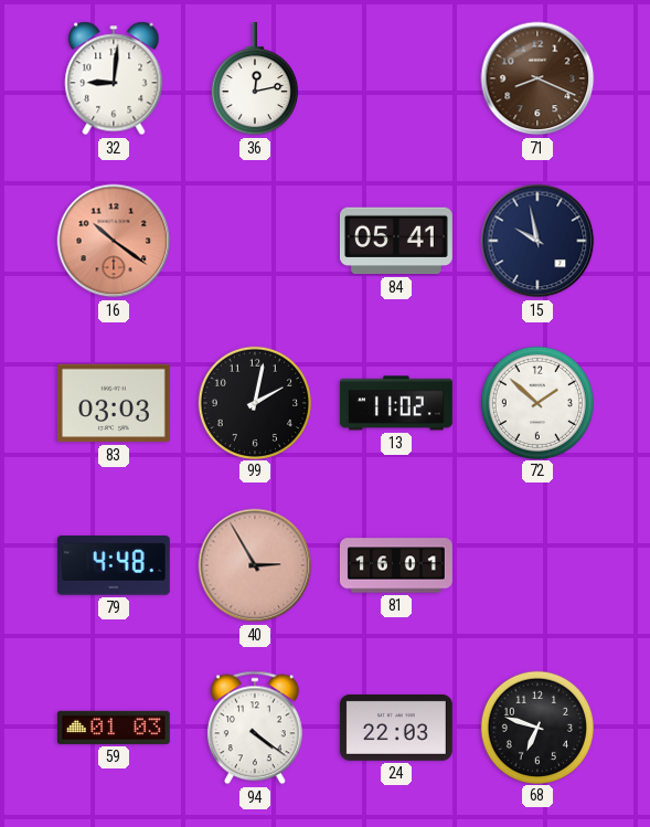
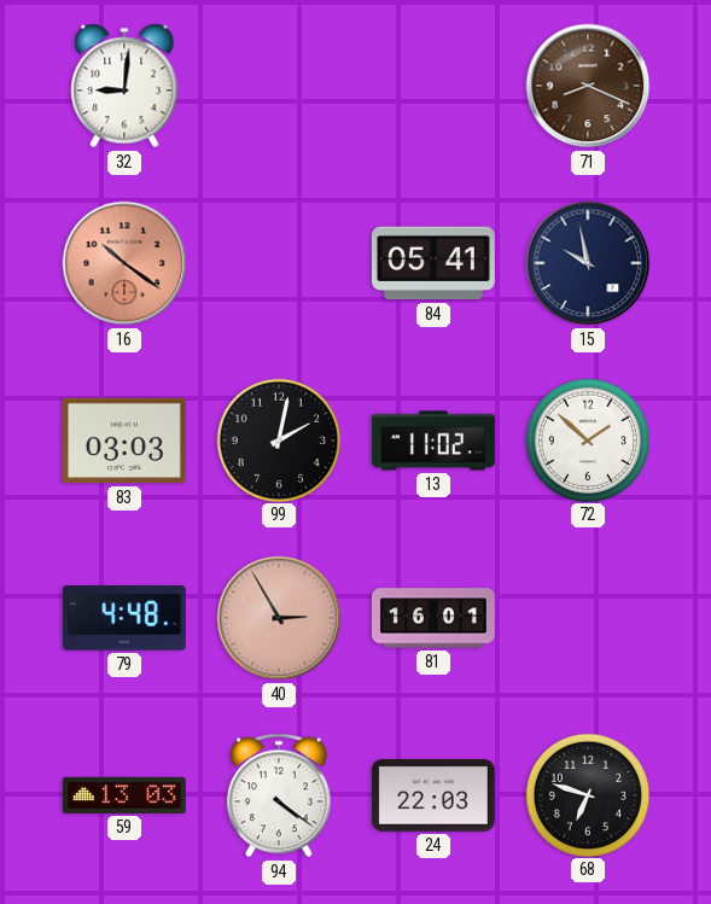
36: 12:13 -> none (255, 78)
59: 01:03 -> 13:03 (124, 795)
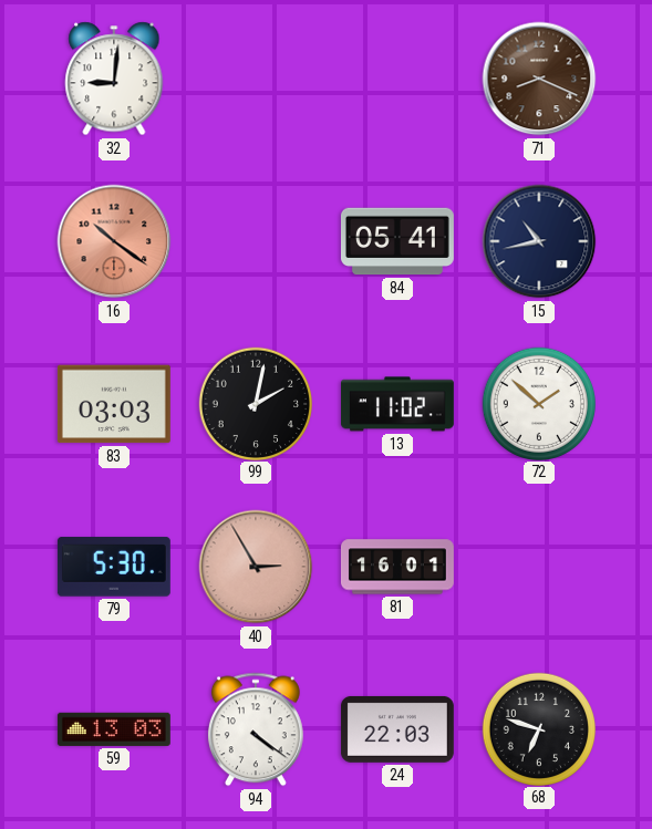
15: 9:58 -> 10:43 (539, 241)
79: 4:48 -> 5:30 (114, 567)
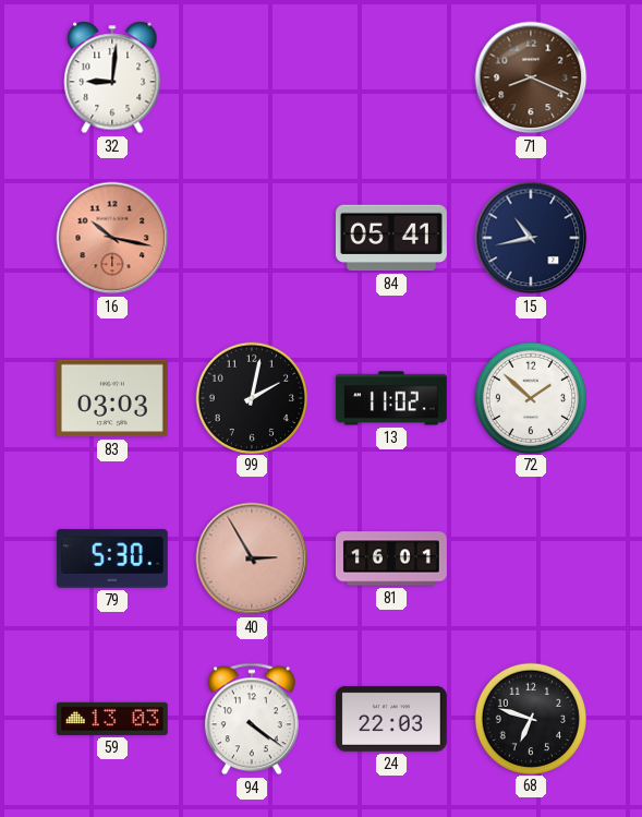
16: 10:21 -> 10:17 (112, 238)
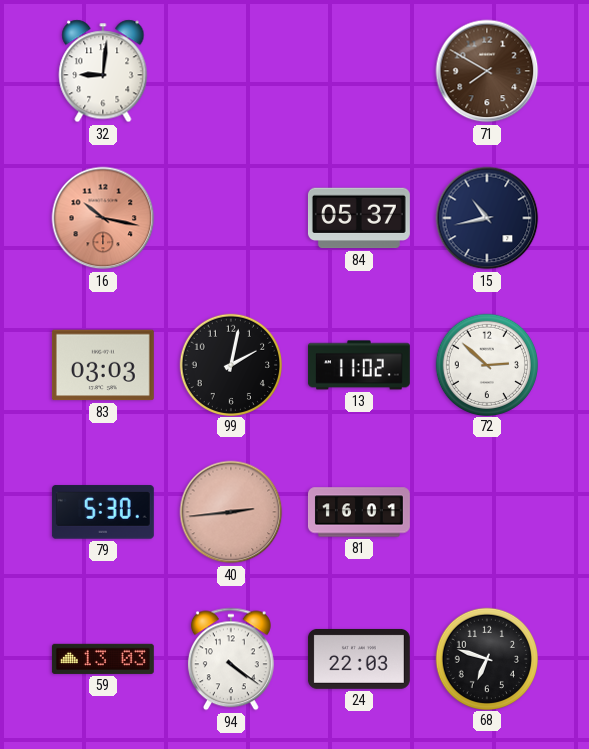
71: 8:19 -> 7:50 (487, 71)
84: 05:41 -> 05:37 (359, 218)
72: 1:52 -> 2:52 (486, 364)
40: 2:55 -> 2:44 (231, 512)
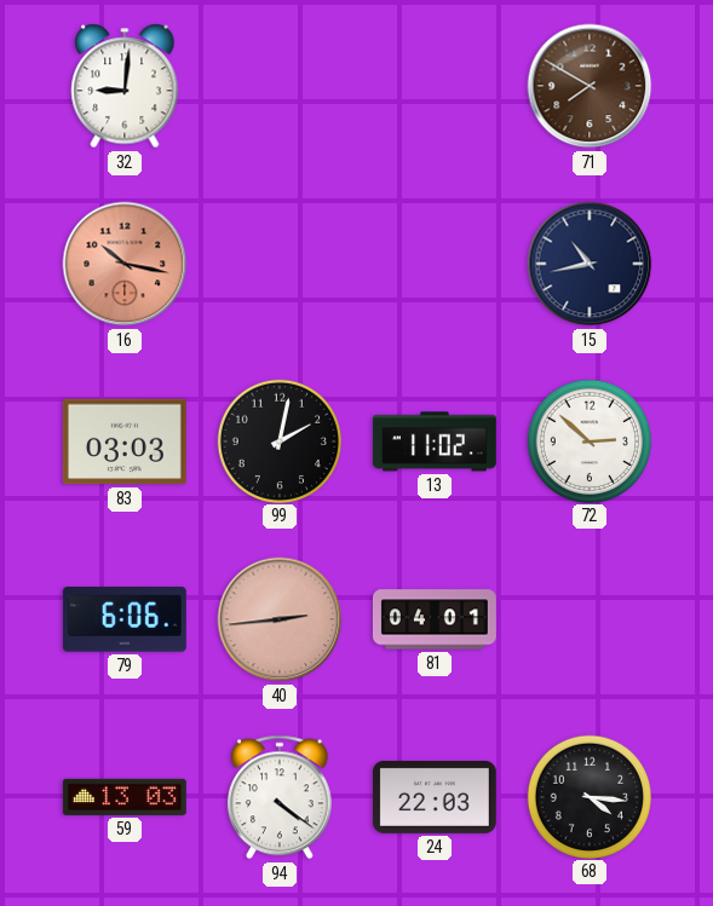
84: 05:37 -> none (359, 218)
79: 5:30 -> 6:06 (125, 619)
81: 16:01 -> 04:01 (435, 619)
68: 6:48 -> 4:16 (588, 796)
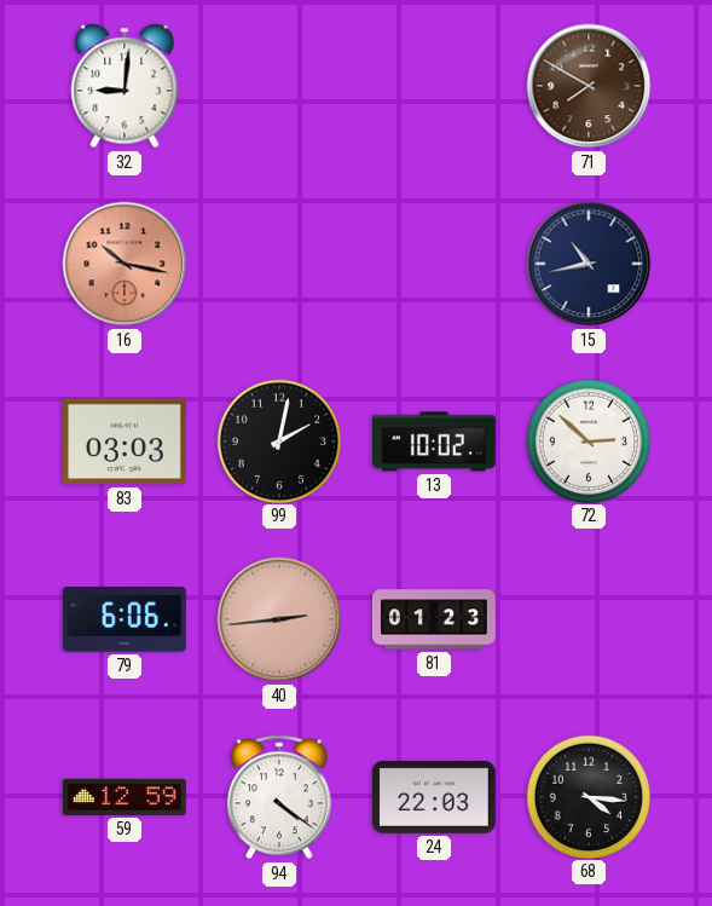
13: 11:02 -> 10:02 (434, 442)
81: 04:01 -> 01:23 (434, 619)
59: 13:03 -> 12:59 (125, 797)
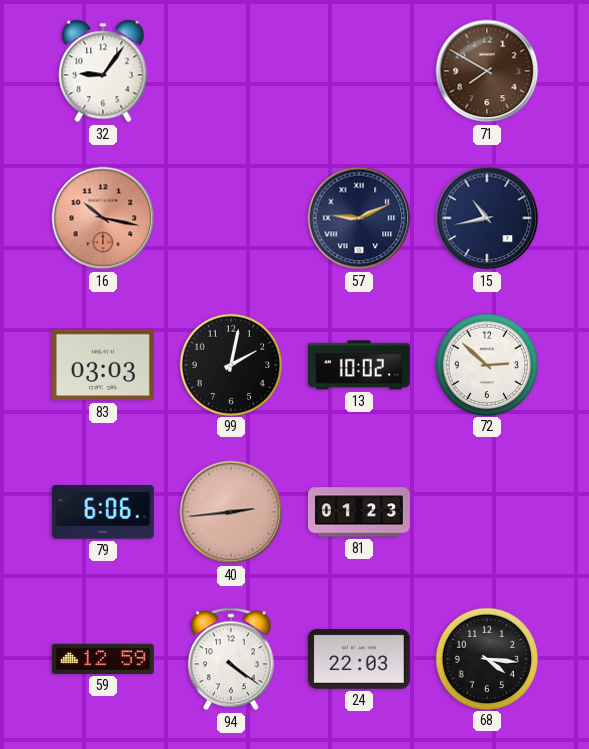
32: 9:01 -> 9:06 (103, 71)
57: none -> 9:11 (359, 218)
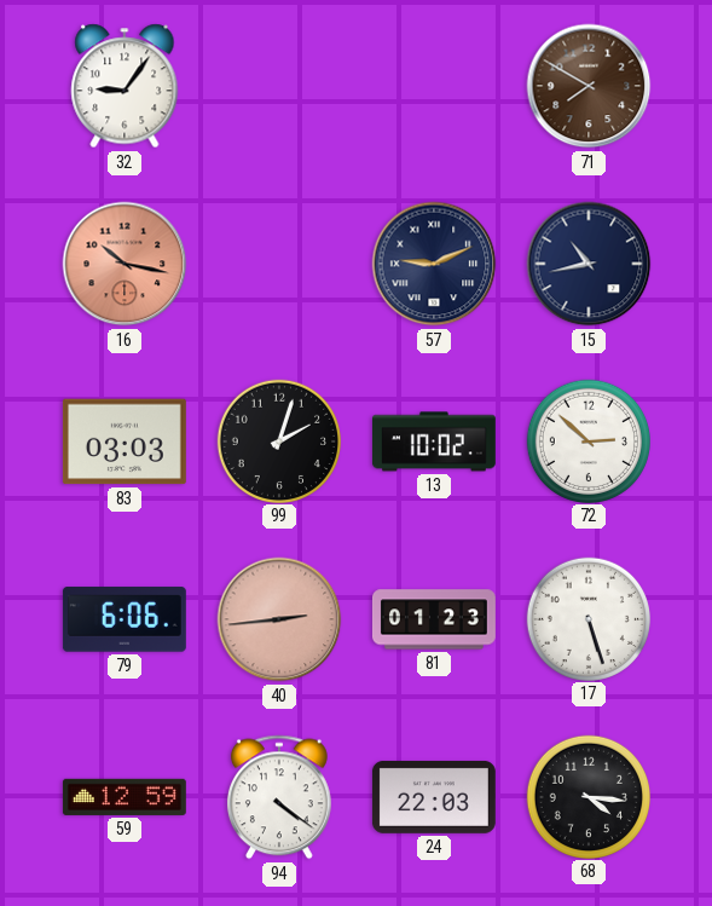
99: 2:02 -> 2:03 (278, 440)
17: none -> 5:27 (587, 618)
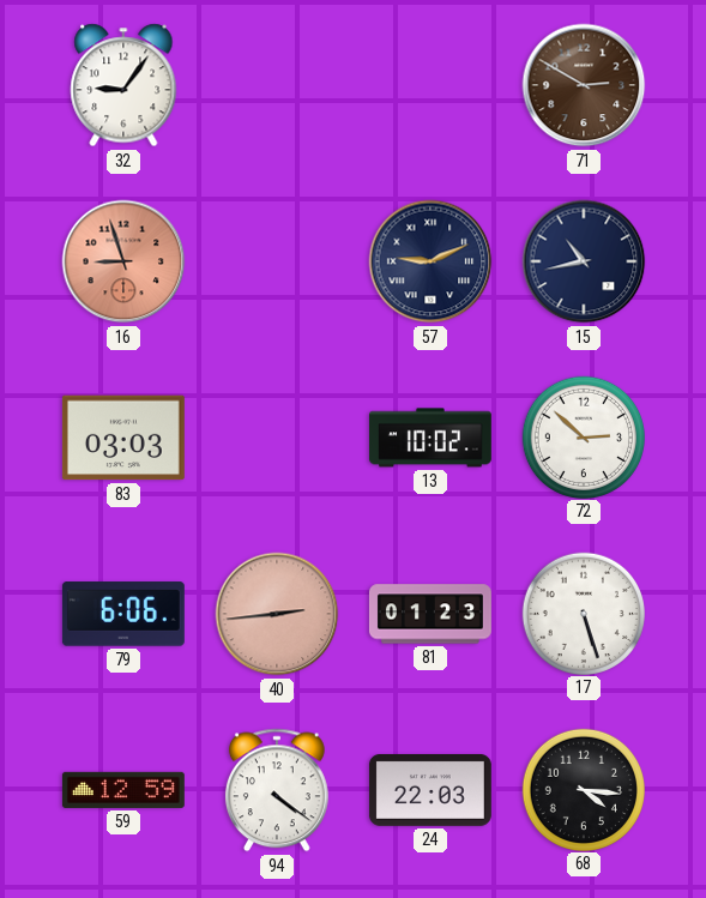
71: 7:50 -> 2:50 (584, 85)
16: 10:17 -> 8:57 (123, 261)
99: 2:03 -> none (278, 440)
